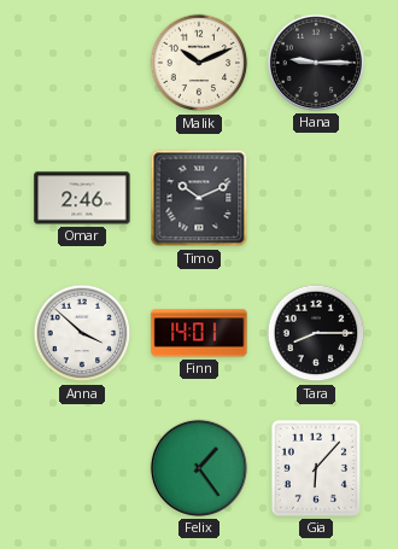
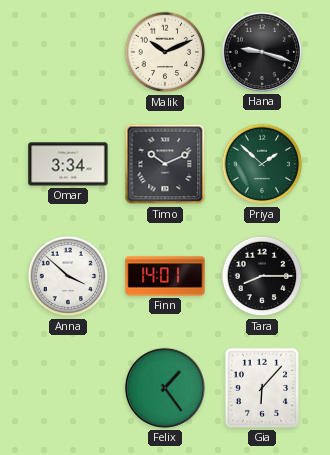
Hana: 9:15 -> 9:18 (262, 52)
Omar: 2:46 -> 3:34 (68, 164)
Priya: none -> 1:52 (262, 164)
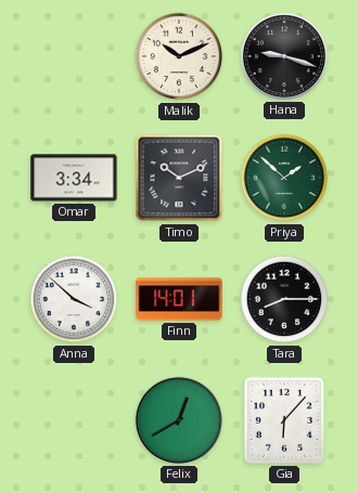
Felix: 1:24 -> 12:40 (179, 420)
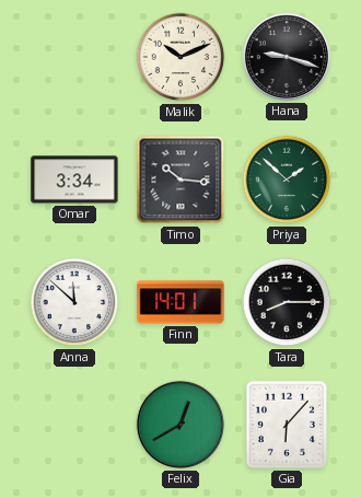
Timo: 10:11 -> 10:16 (180, 179)
Anna: 3:52 -> 11:52 (74, 302)
